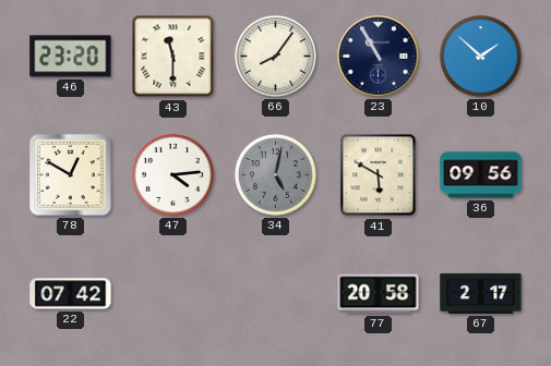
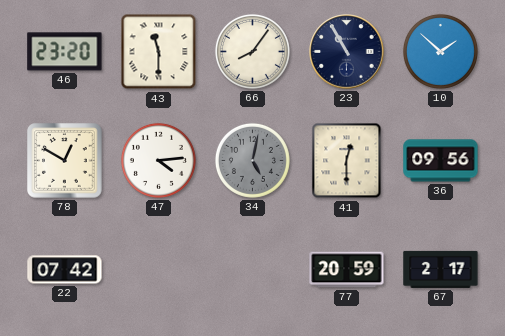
41: 5:50 -> 12:30 (347, 161)
77: 20:58 -> 20:59 (347, 270)
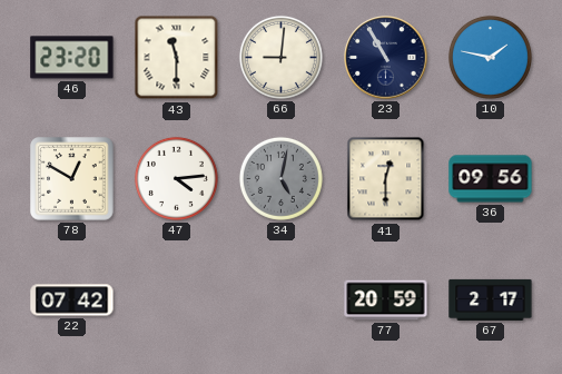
66: 8:06 -> 9:01 (280, 57)
10: 1:52 -> 1:47 (490, 57)
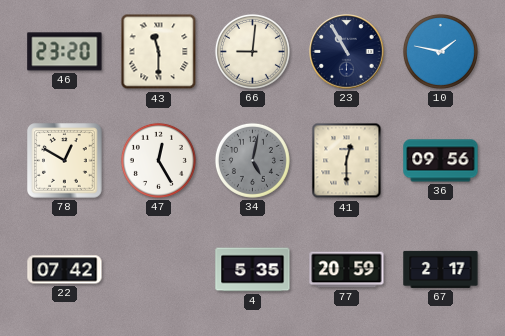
47: 4:14 -> 12:25 (158, 160)
4: none -> 5:35 (253, 270)
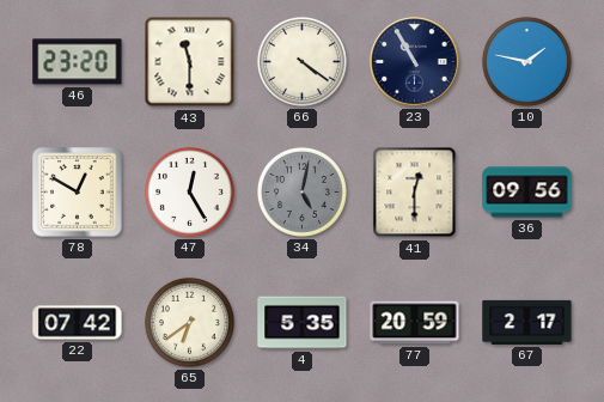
66: 9:01 -> 4:21 (301, 61)
65: none -> 6:39 (189, 322)
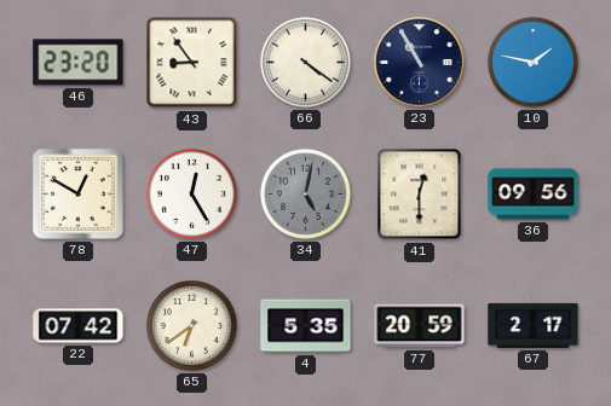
43: 11:30 -> 8:54 (192, 63)
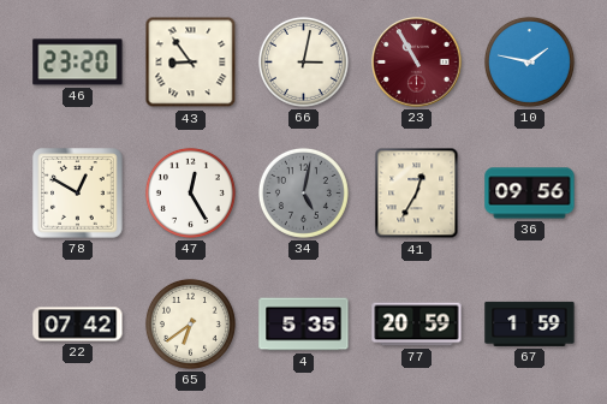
66: 4:21 -> 3:02 (303, 61)
23 dial: navy -> burgundy (417, 63)
41: 12:30 -> 12:35 (417, 194)
67: 2:17 -> 1:59 (530, 323)
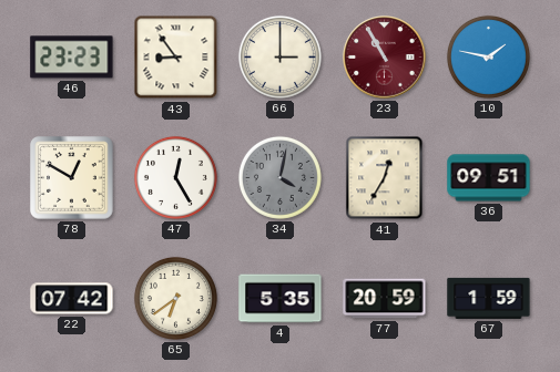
46: 23:20 -> 23:23 (72, 58)
66: 3:02 -> 3:00 (279, 56)
34: 5:02 -> 4:02 (279, 177)
36: 09:56 -> 09:51 (489, 178)
